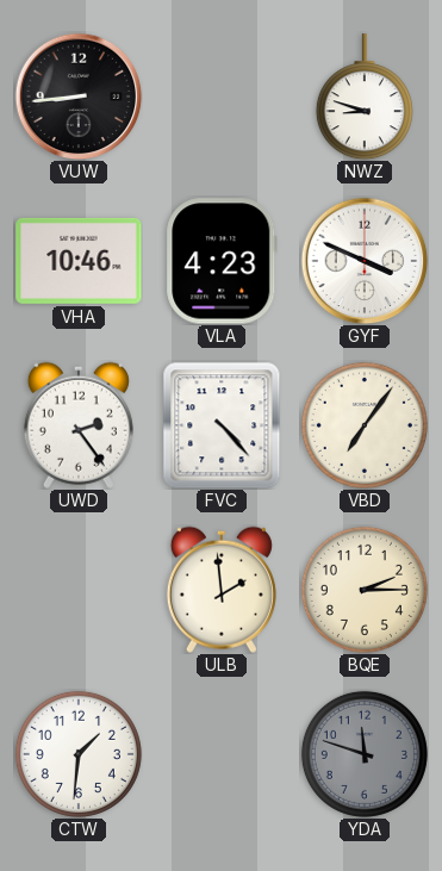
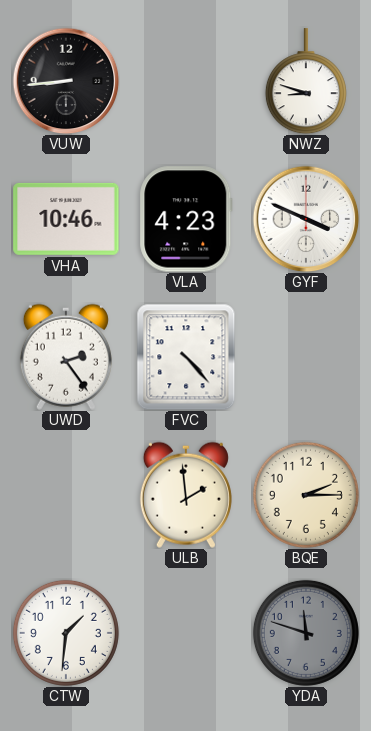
VBD: 7:06 -> none (365, 425)
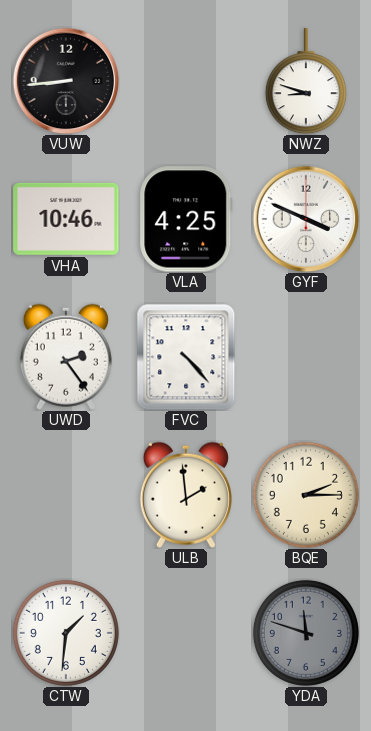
VLA: 4:23 -> 4:25 (186, 219)
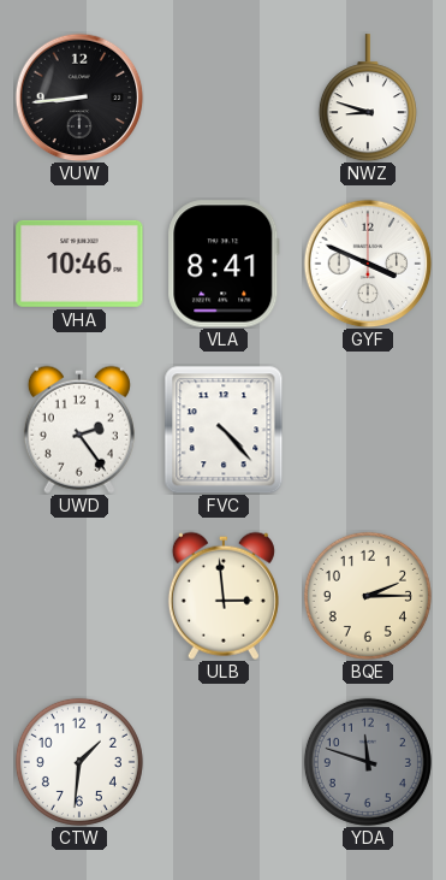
VLA: 4:25 -> 8:41 (224, 264)
ULB: 1:59 -> 2:59 (224, 596)
